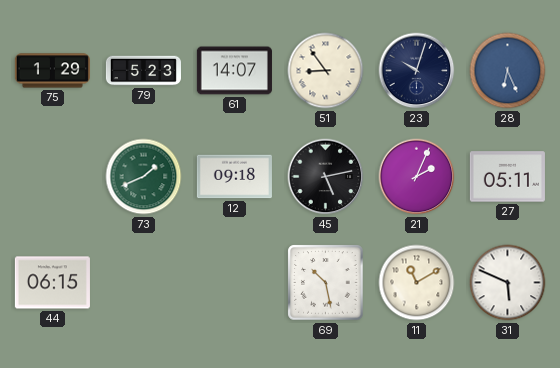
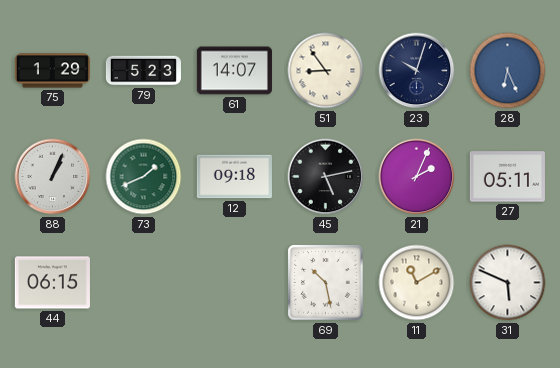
88: none -> 1:04 (53, 177)
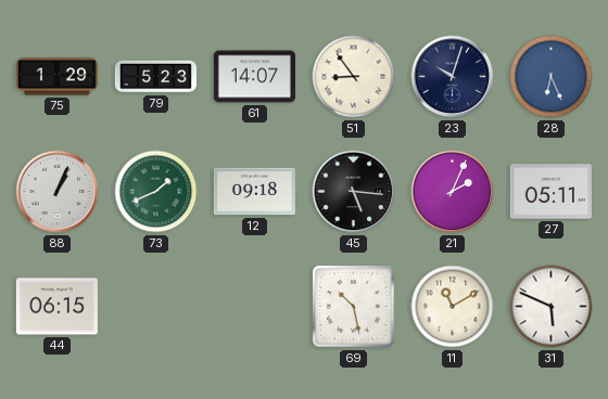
45: 5:13 -> 5:16 (354, 192)
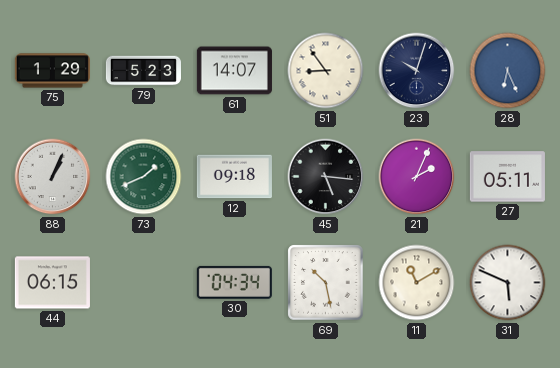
30: none -> 04:34 (234, 282)
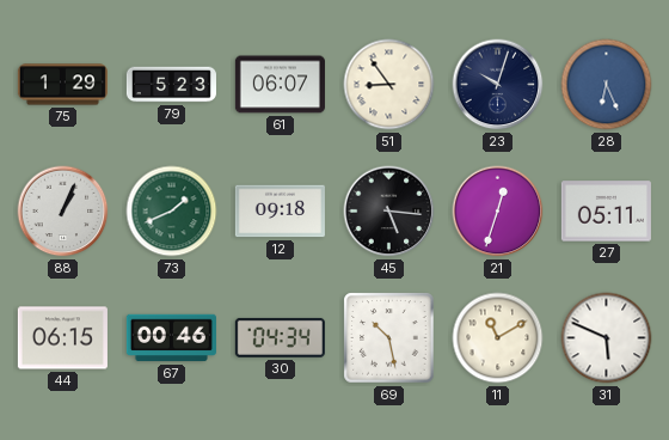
61: 14:07 -> 06:07 (280, 85)
21: 2:04 -> 12:33 (498, 212)
67: none -> 00:46 (171, 338)
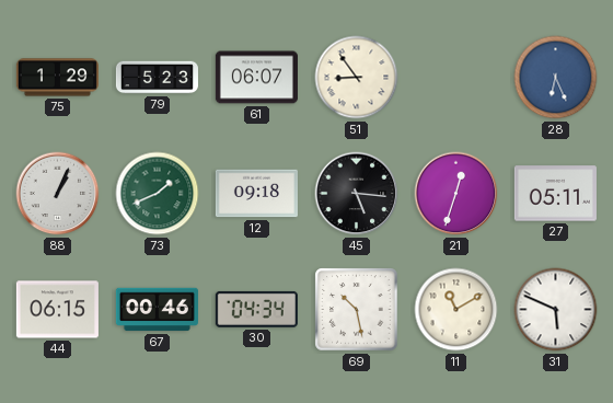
23: 10:03 -> none (498, 85)
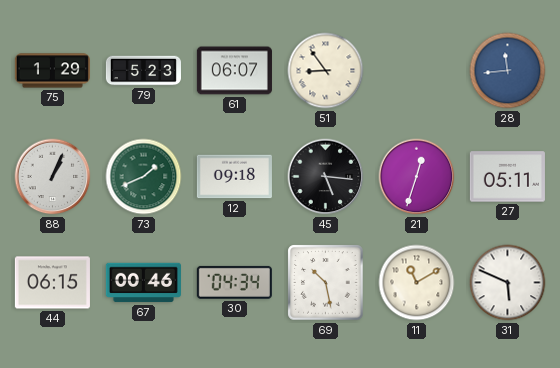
28: 6:26 -> 11:44 (508, 71)
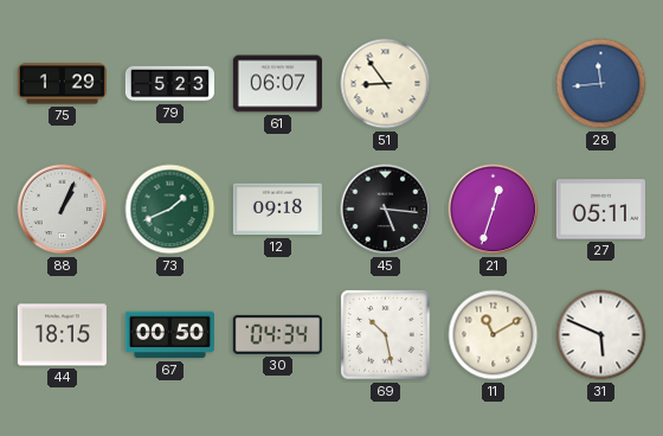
44: 06:15 -> 18:15 (62, 335)
67: 00:46 -> 00:50 (169, 335)
